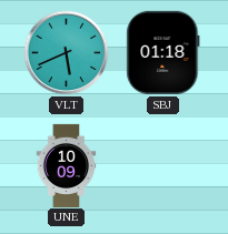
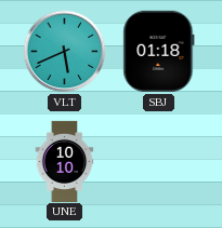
UNE: 10:09 -> 10:10 (65, 161)
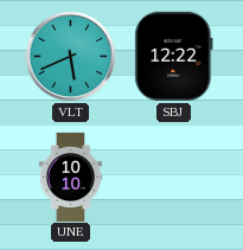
SBJ: 01:18 -> 12:22 (174, 56)
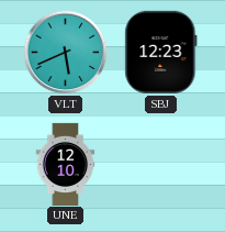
SBJ: 12:22 -> 12:23 (161, 52)
UNE: 10:10 -> 12:10 (66, 164)
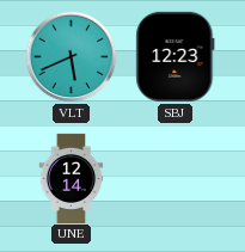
UNE: 12:10 -> 12:14 (72, 178)
